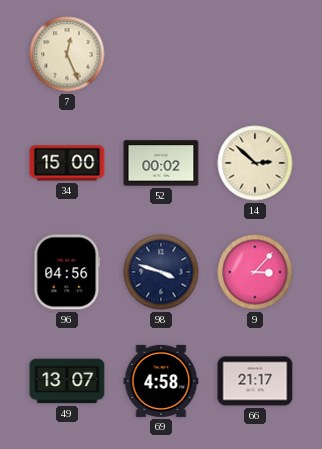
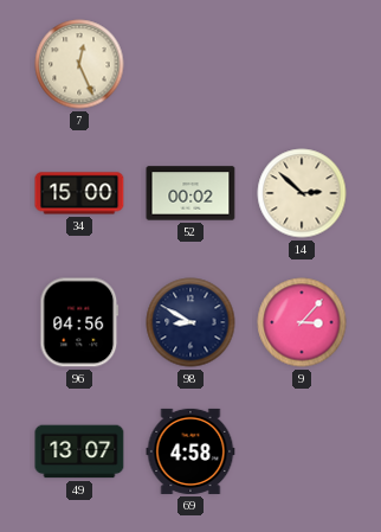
98: 3:48 -> 8:50 (190, 322)
66: 21:17 -> none (255, 381)
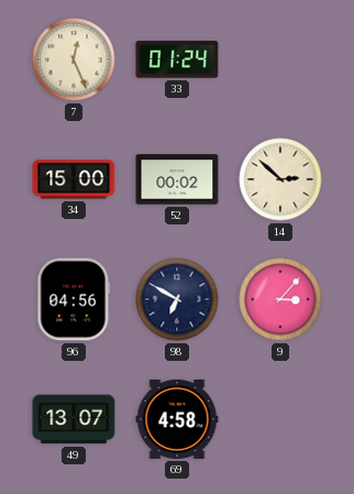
33: none -> 01:24 (177, 59)
98: 8:50 -> 6:50 (177, 299)
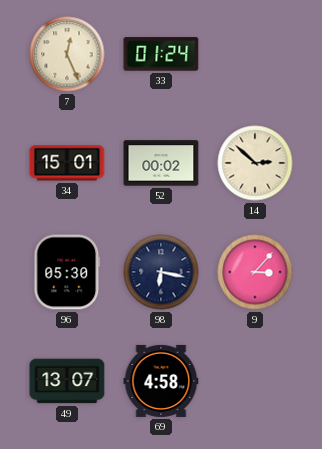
34: 15:00 -> 15:01 (67, 163)
96: 04:56 -> 05:30 (67, 272)
98: 6:50 -> 6:17 (161, 272)
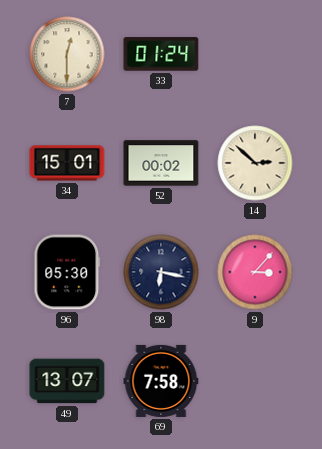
7: 12:26 -> 12:30 (67, 54)
69: 4:58 -> 7:58 (161, 381)
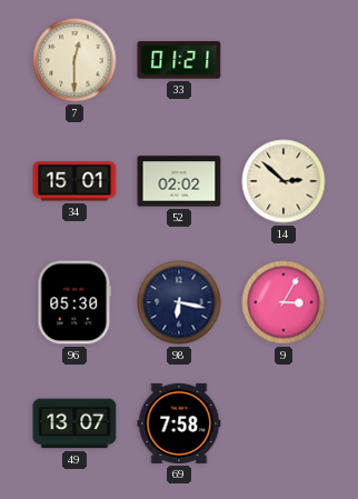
33: 01:24 -> 01:21 (179, 60)
52: 00:02 -> 02:02 (179, 181)
9: 3:07 -> 3:05 (284, 302)
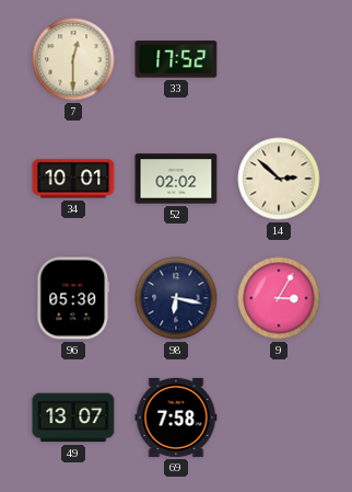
33: 01:21 -> 17:52 (176, 59)
34: 15:01 -> 10:01 (73, 179)
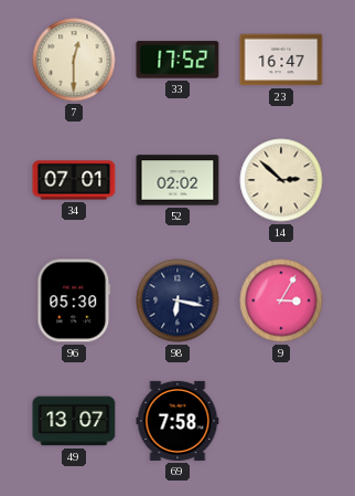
23: none -> 16:47 (281, 60)
34: 10:01 -> 07:01 (74, 180)
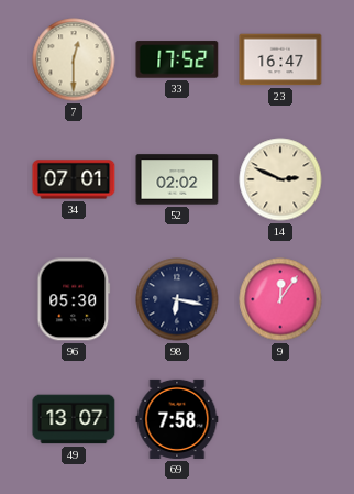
14: 2:52 -> 2:49 (280, 179)
9: 3:05 -> 12:06 (280, 299)
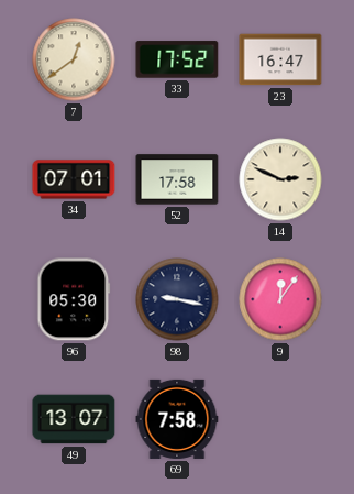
7: 12:30 -> 12:39 (74, 59)
52: 02:02 -> 17:58 (177, 179)
98: 6:17 -> 9:17 (177, 299)
